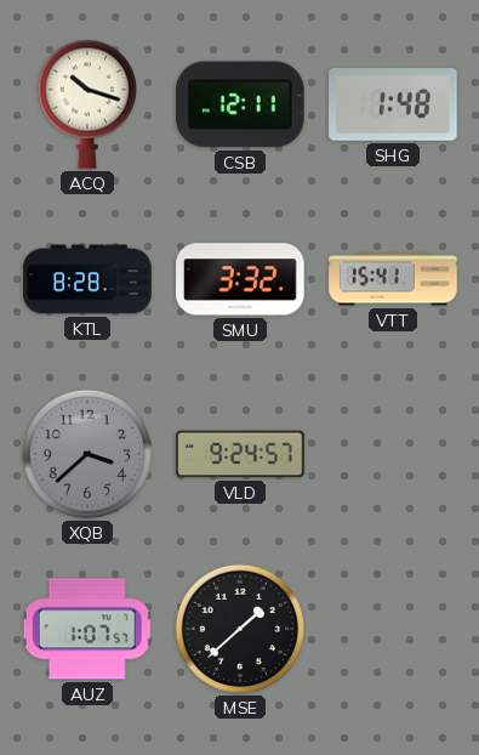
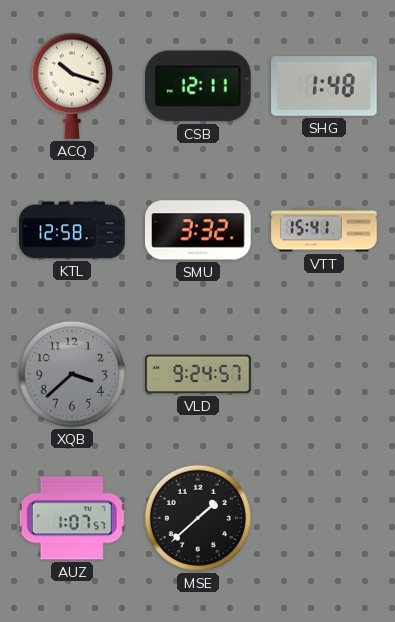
KTL: 8:28 -> 12:58 (72, 230)
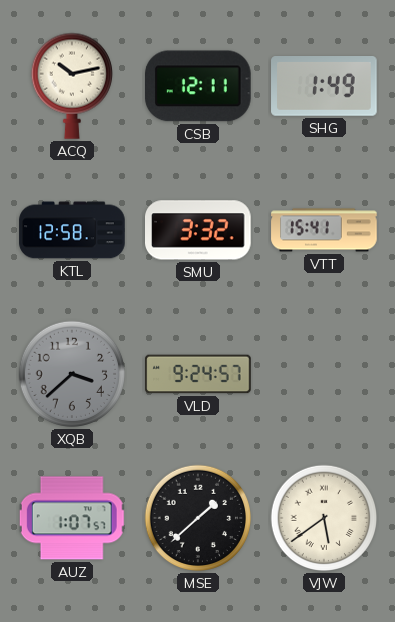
ACQ: 10:18 -> 10:13 (71, 86)
SHG: 1:48 -> 1:49 (324, 87)
VJW: none -> 5:39 (324, 518)
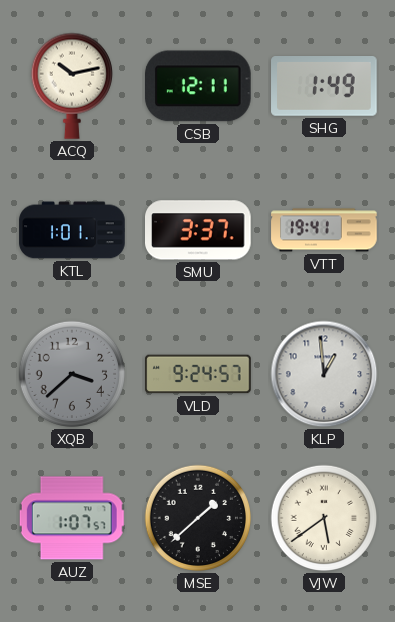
KTL: 12:58 -> 1:01 (72, 230)
SMU: 3:32 -> 3:37 (199, 230)
VTT: 15:41 -> 19:41 (324, 230)
KLP: none -> 12:59 (324, 374)
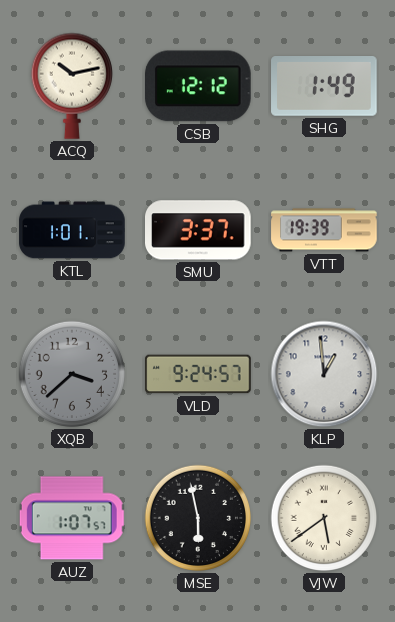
CSB: 12:11 -> 12:12 (199, 86)
VTT: 19:41 -> 19:39 (324, 230)
MSE: 1:38 -> 5:58 (198, 518)
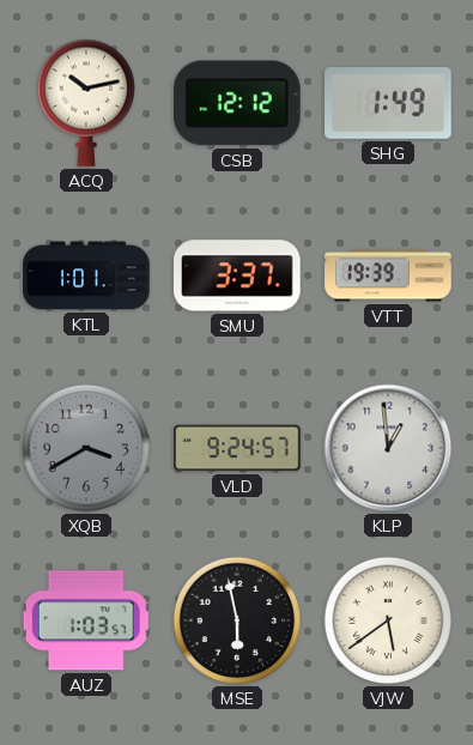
XQB: 3:38 -> 3:40 (86, 448)
AUZ: 1:07 -> 1:03 (86, 620)
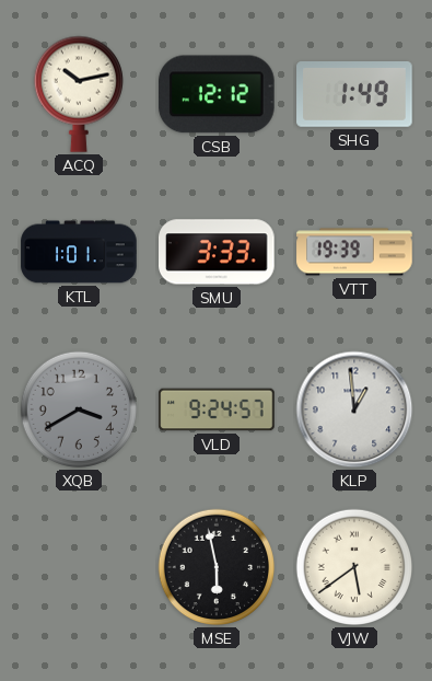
SMU: 3:37 -> 3:33 (218, 252)
AUZ: 1:03 -> none (86, 620)
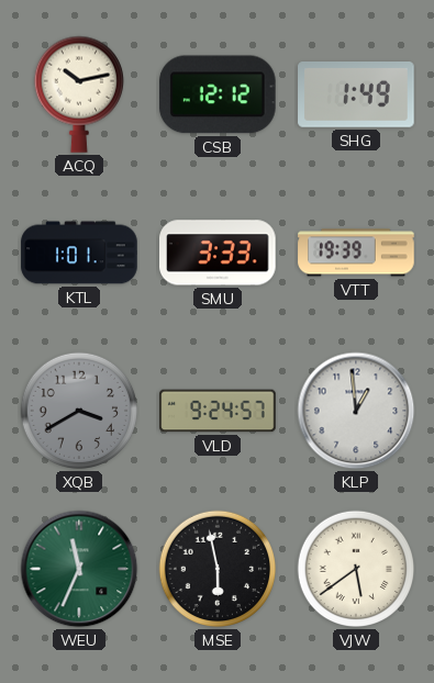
WEU: none -> 11:34 (79, 569)
